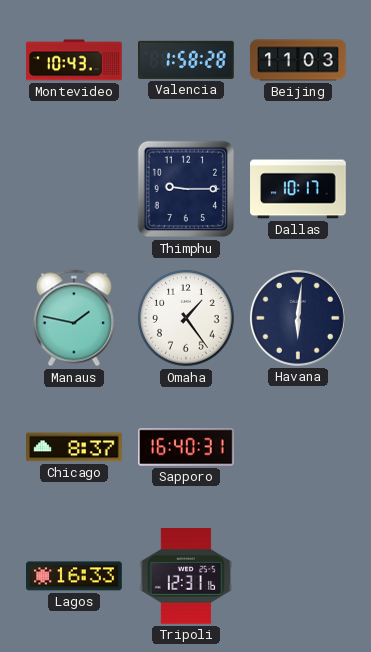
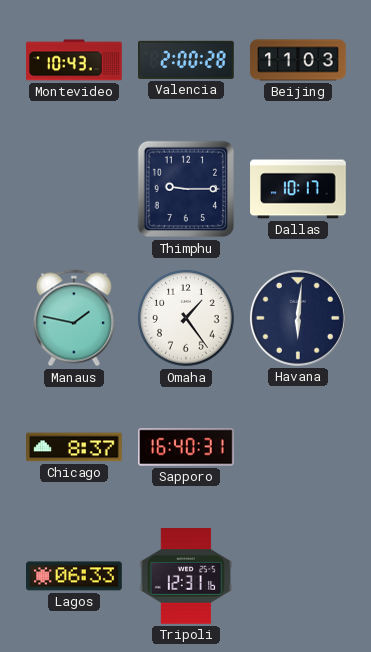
Valencia: 1:58 -> 2:00 (187, 60)
Lagos: 16:33 -> 06:33 (74, 576)
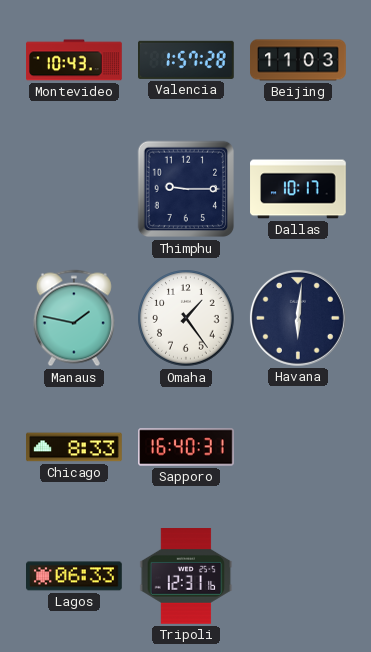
Valencia: 2:00 -> 1:57 (187, 60)
Chicago: 8:37 -> 8:33 (74, 447)
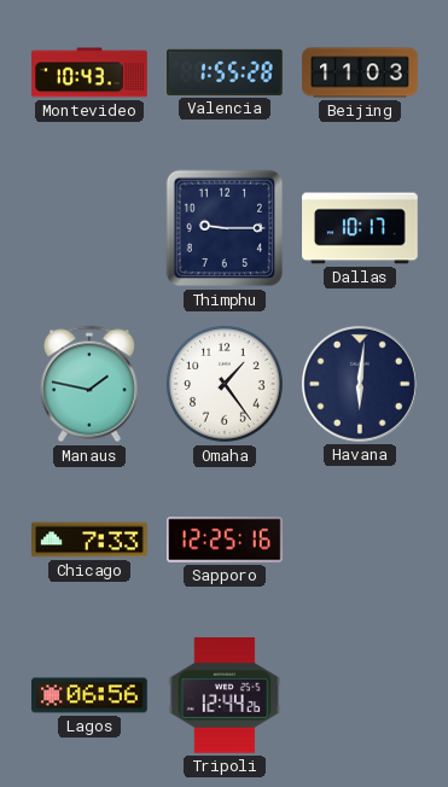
Valencia: 1:57 -> 1:55 (226, 72)
Chicago: 8:33 -> 7:33 (89, 540)
Sapporo: 16:40 -> 12:25 (225, 540)
Lagos: 06:33 -> 06:56 (89, 695)
Tripoli: 12:31 -> 12:44 (225, 696)
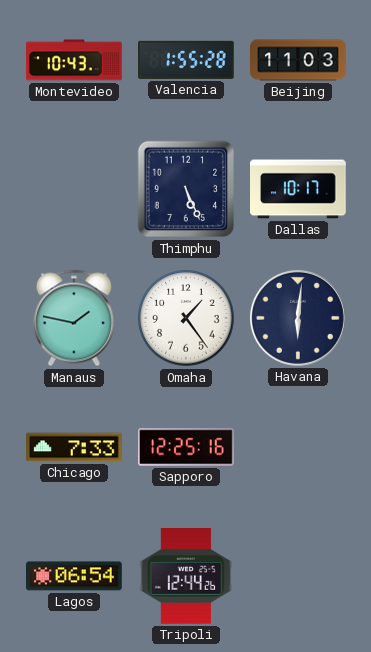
Thimphu: 9:15 -> 5:26 (186, 189)
Lagos: 06:56 -> 06:54 (74, 576)
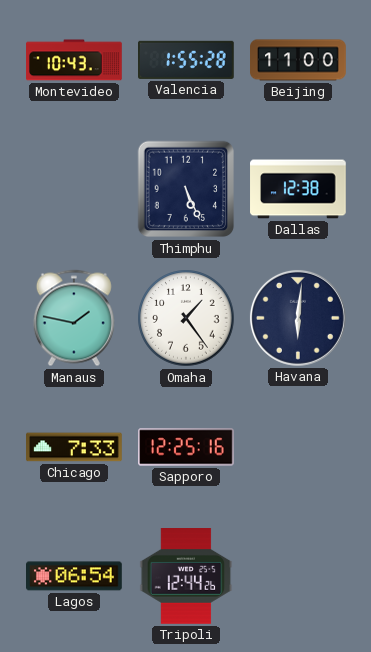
Beijing: 11:03 -> 11:00 (298, 60)
Dallas: 10:17 -> 12:38 (298, 189)
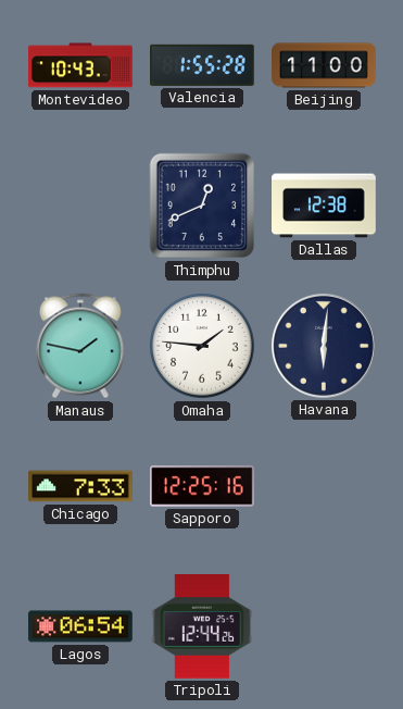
Thimphu: 5:26 -> 12:41 (202, 206)
Omaha: 1:24 -> 1:46 (202, 346)
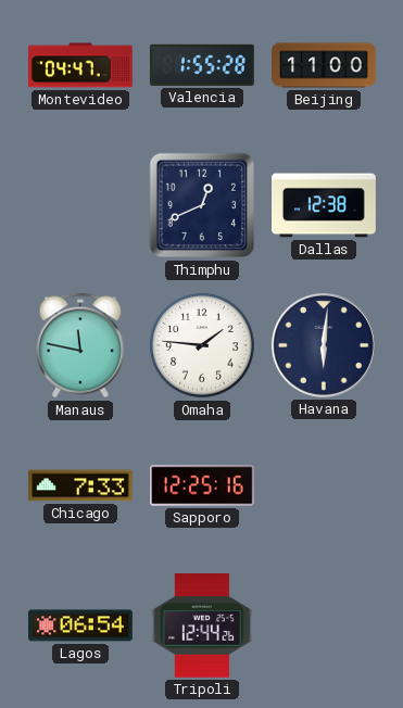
Montevideo: 10:43 -> 04:47 (80, 65)
Manaus: 1:47 -> 11:47 (80, 345)
